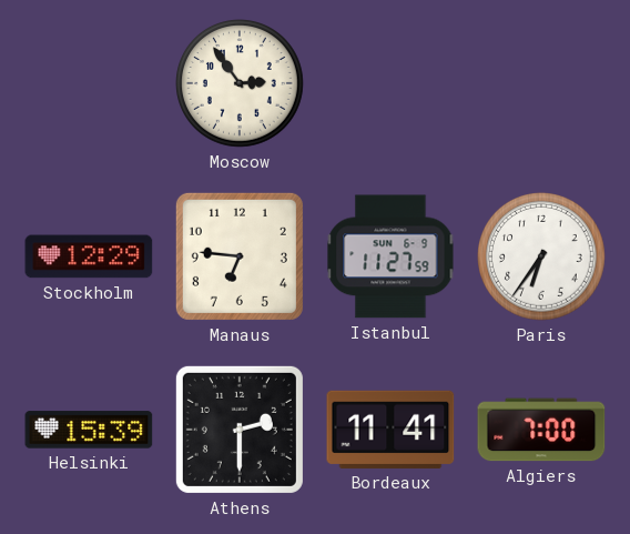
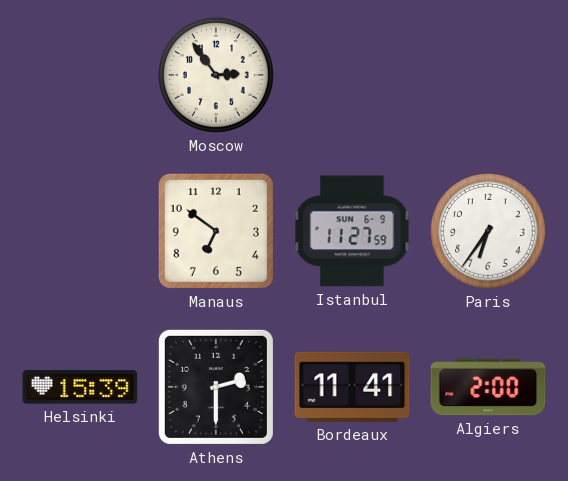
Stockholm: 12:29 -> none (89, 256)
Manaus: 6:46 -> 6:51 (216, 231)
Algiers: 7:00 -> 2:00 (488, 387)
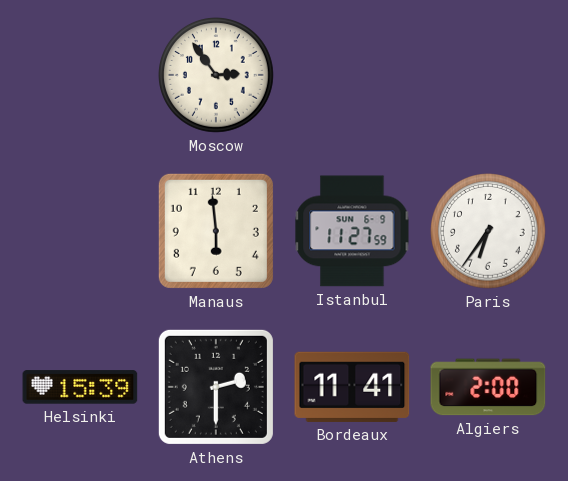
Manaus: 6:51 -> 5:59 (216, 231)
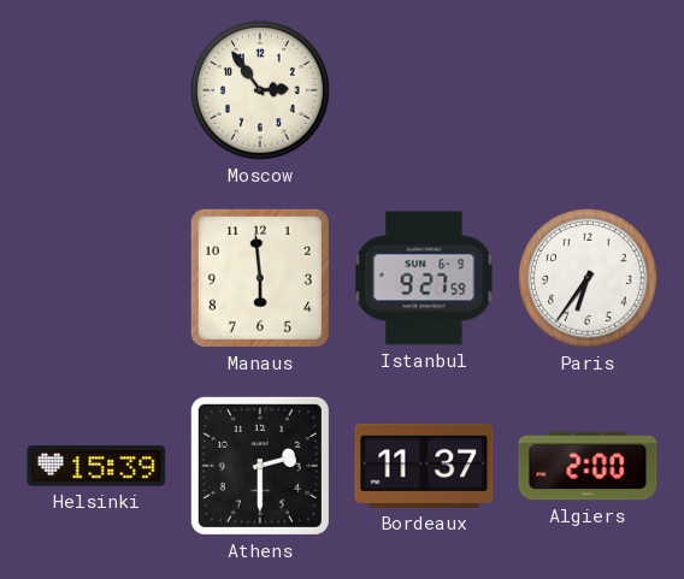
Istanbul: 11:27 -> 9:27 (424, 278)
Bordeaux: 11:41 -> 11:37 (424, 466)
